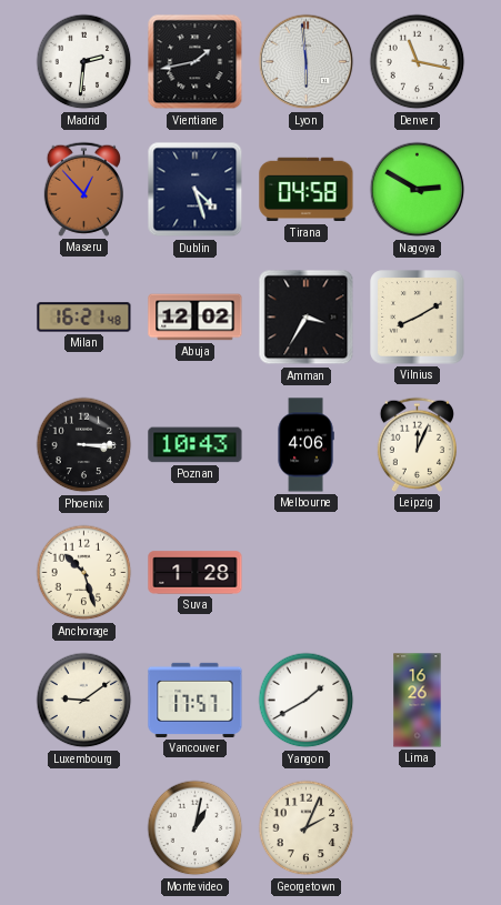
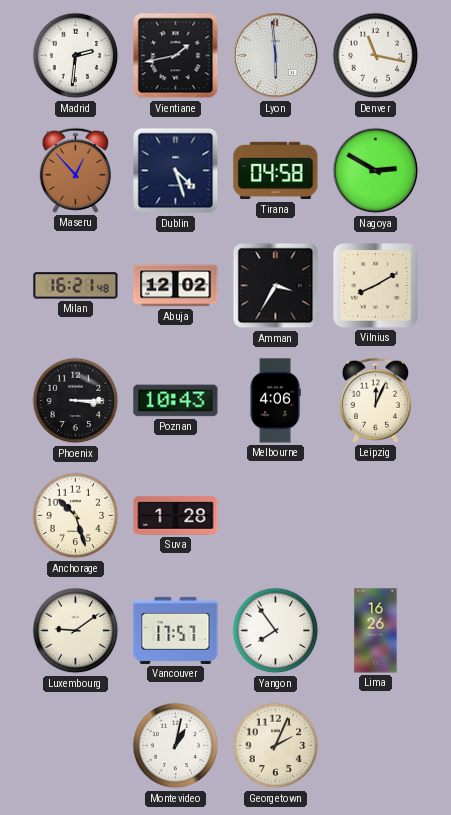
Yangon: 1:40 -> 7:54 (276, 631)
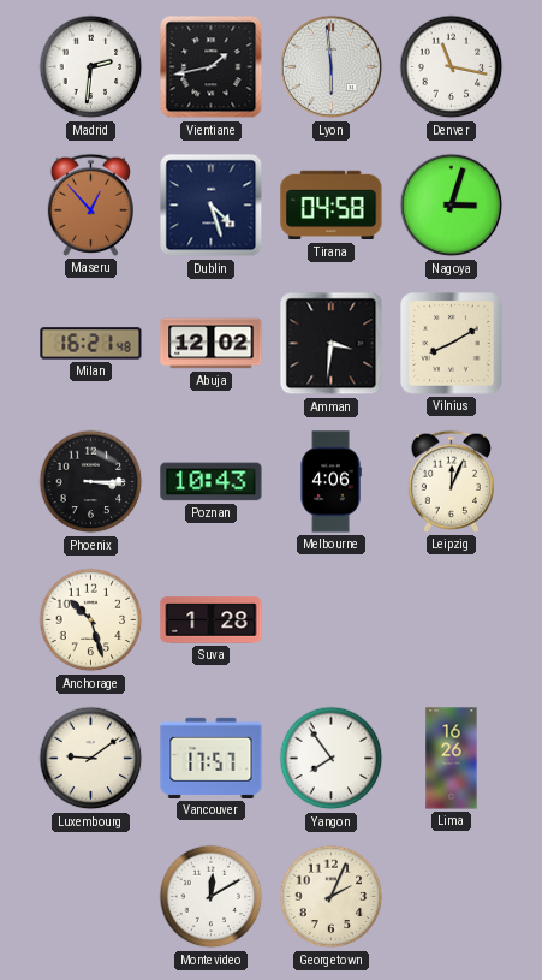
Nagoya: 2:50 -> 3:03 (452, 206)
Amman: 3:35 -> 3:31 (332, 344)
Montevideo: 1:02 -> 12:10 (212, 897)
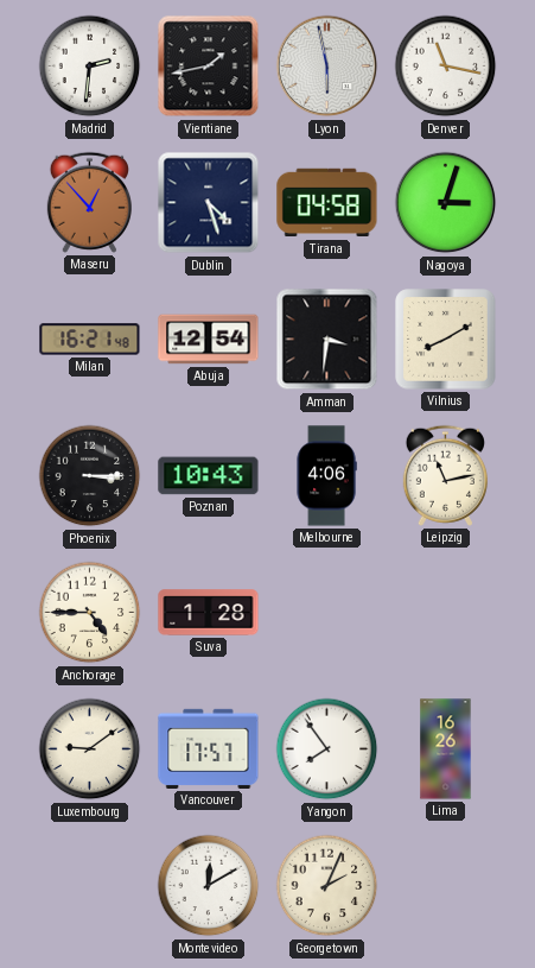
Lyon: 5:59 -> 5:58 (327, 67)
Abuja: 12:02 -> 12:54 (209, 340)
Leipzig: 12:04 -> 11:13 (445, 475)
Anchorage: 10:27 -> 4:45 (90, 613)
